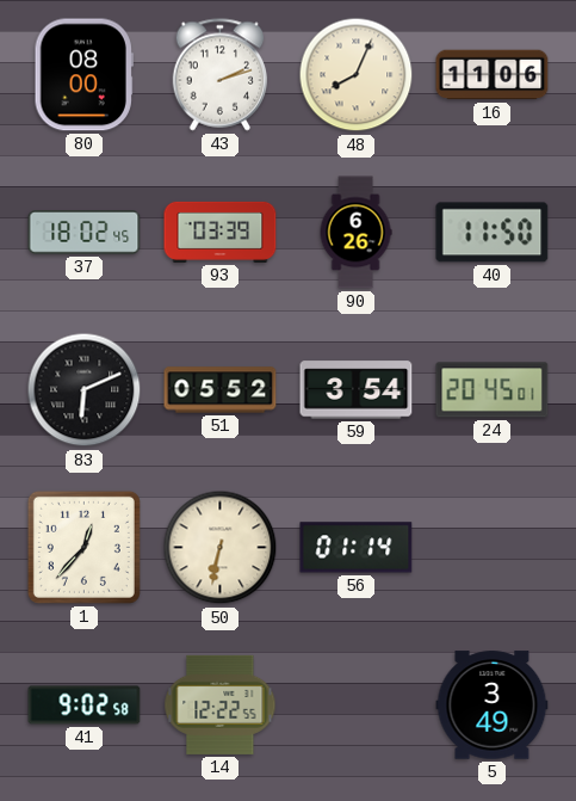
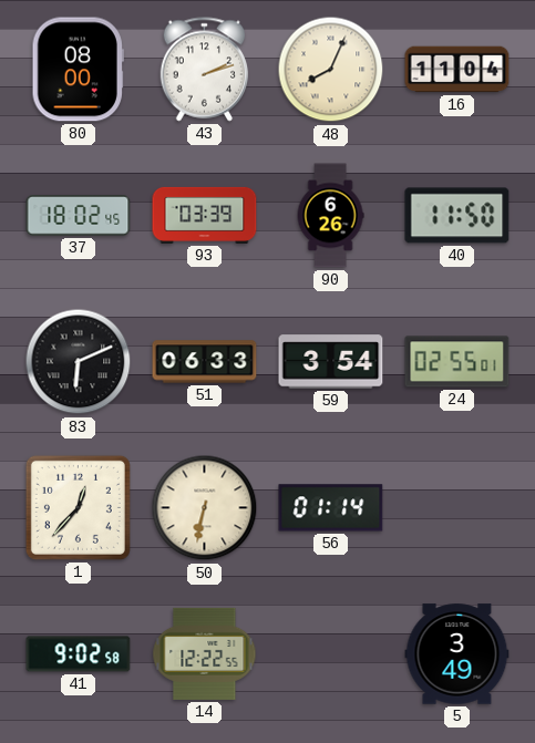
16: 11:06 -> 11:04 (457, 70)
51: 05:52 -> 06:33 (205, 362)
24: 20:45 -> 02:55 (457, 362)
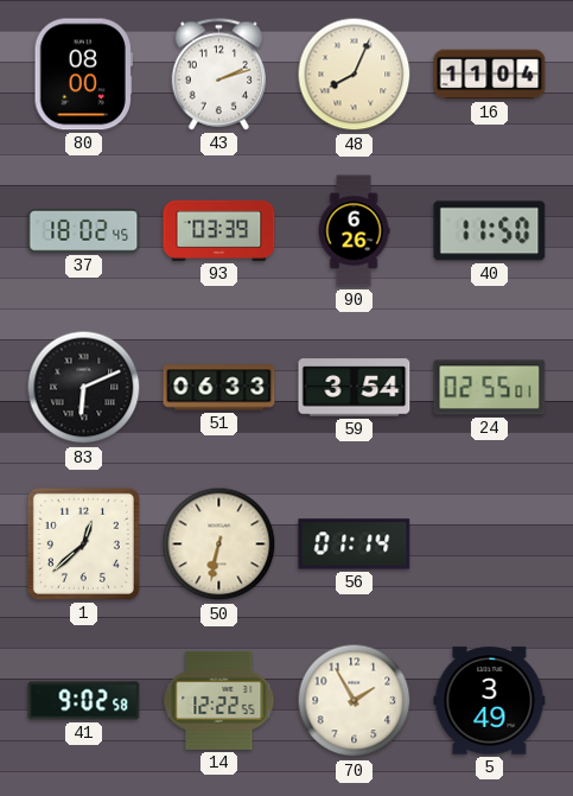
1: 12:37 -> 12:38 (83, 543)
70: none -> 1:55 (355, 701)
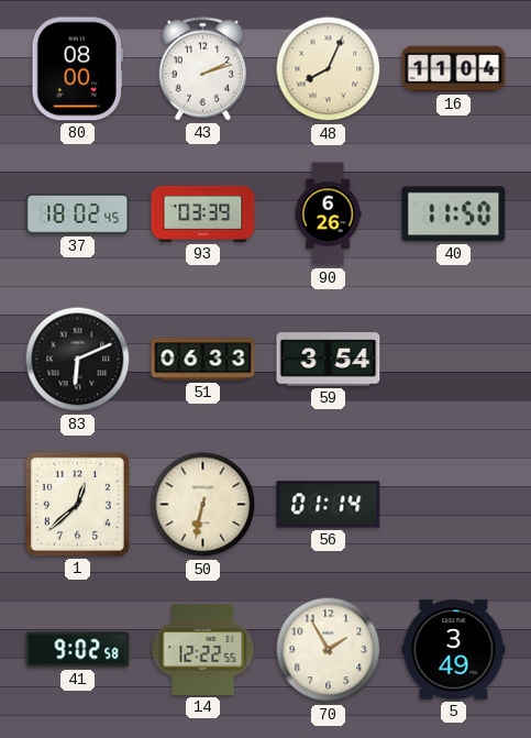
24: 02:55 -> none (490, 388)
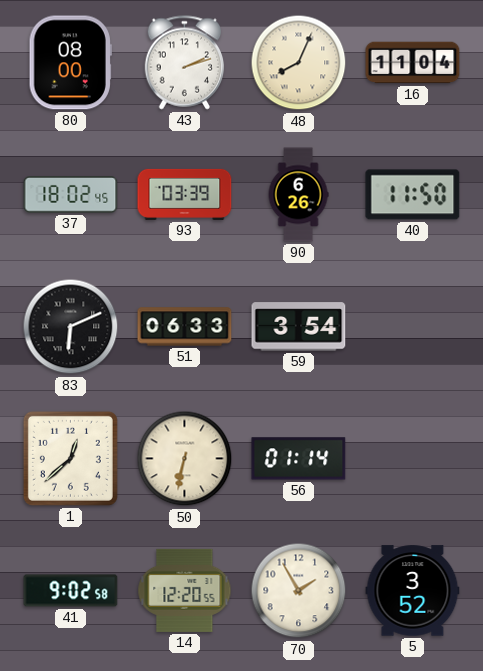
14: 12:22 -> 12:20 (185, 590)
5: 3:49 -> 3:52 (413, 591)
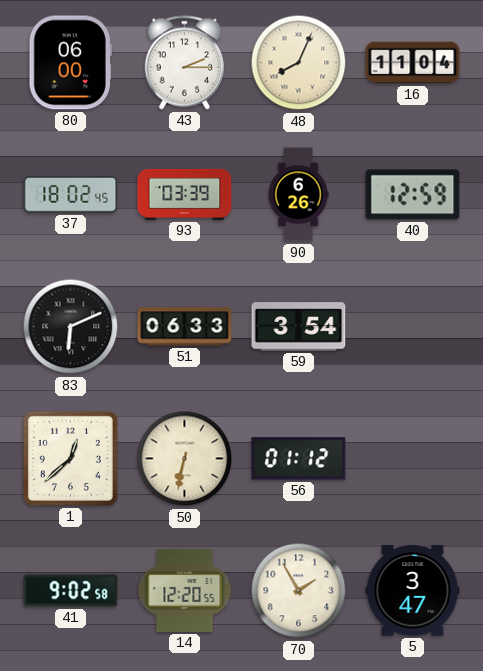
80: 08:00 -> 06:00 (70, 63)
43: 2:12 -> 2:15 (185, 63)
40: 11:50 -> 12:59 (413, 195)
56: 01:14 -> 01:12 (299, 459)
5: 3:52 -> 3:47 (413, 591)
